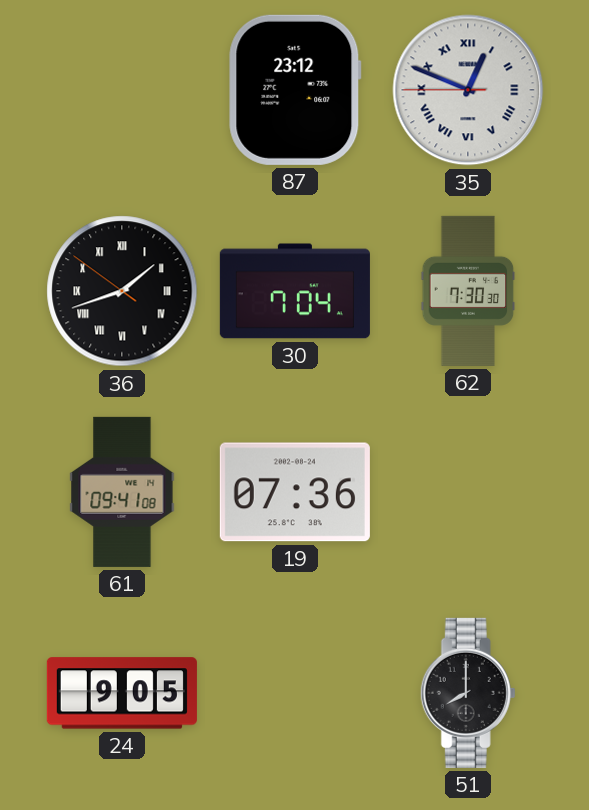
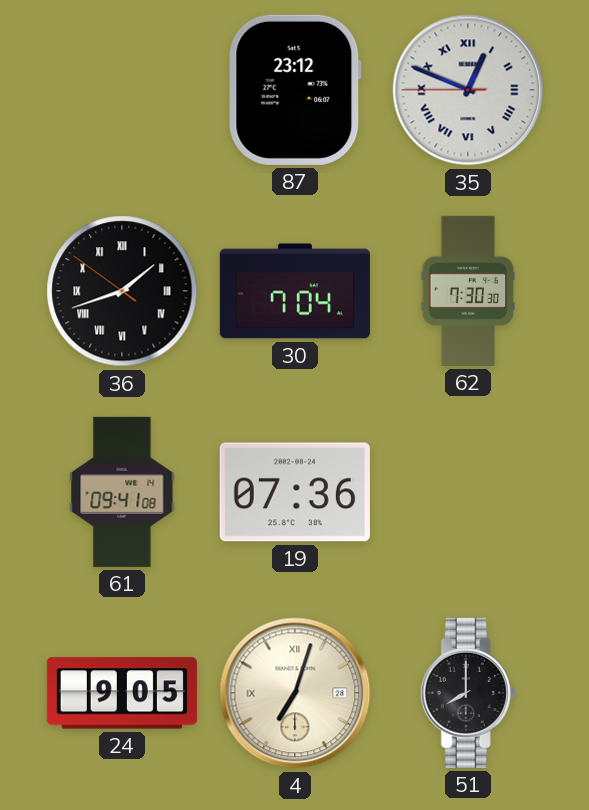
4: none -> 7:03 (295, 693)
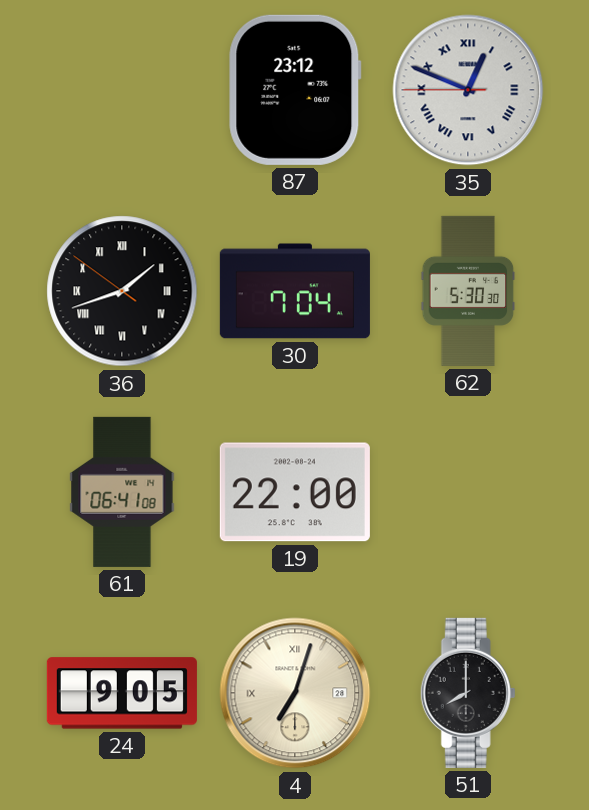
62: 7:30 -> 5:30 (468, 291)
61: 09:41 -> 06:41 (122, 492)
19: 07:36 -> 22:00 (295, 492)
